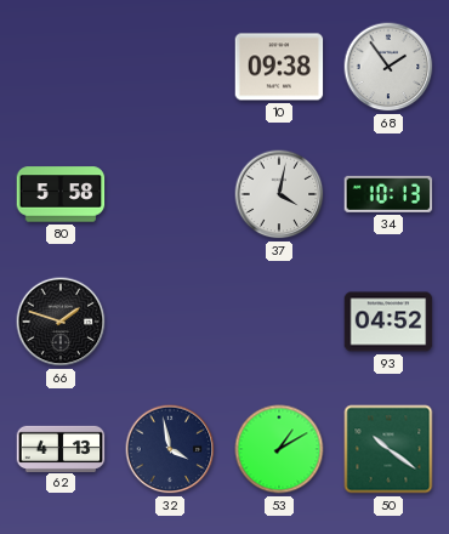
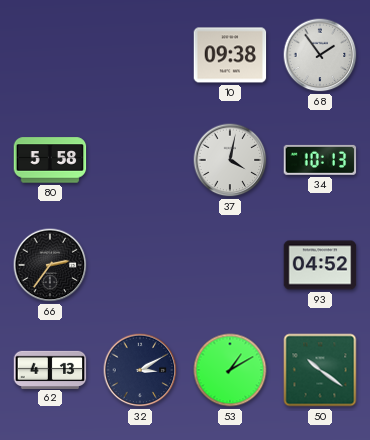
66: 1:48 -> 2:36 (50, 265)
32: 3:58 -> 3:10 (140, 370)
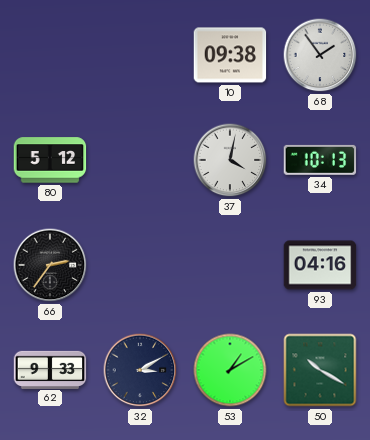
80: 5:58 -> 5:12 (50, 160)
93: 04:52 -> 04:16 (320, 265)
62: 4:13 -> 9:33 (50, 369)
50: 10:21 -> 10:20 (320, 370)
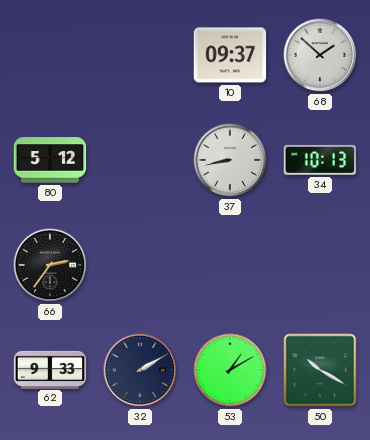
10: 09:38 -> 09:37 (230, 55)
68: 1:54 -> 1:52 (320, 55)
37: 4:02 -> 8:43 (230, 160)
93: 04:16 -> none (320, 265)
32: 3:10 -> 2:10 (140, 370)
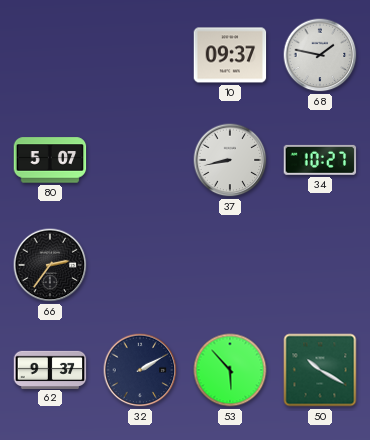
68: 1:52 -> 1:47 (320, 55)
80: 5:12 -> 5:07 (50, 160)
34: 10:13 -> 10:27 (320, 160)
62: 9:33 -> 9:37 (50, 369)
53: 1:10 -> 5:53 (230, 370)
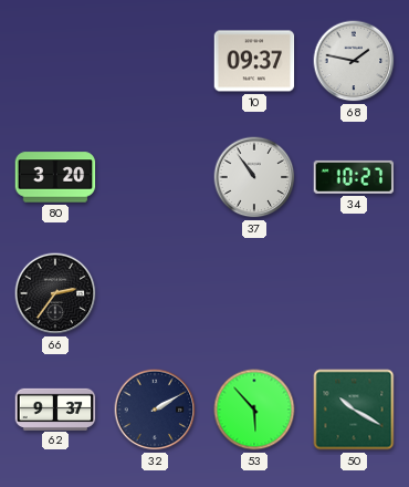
80: 5:07 -> 3:20 (55, 177)
37: 8:43 -> 10:54 (254, 177)
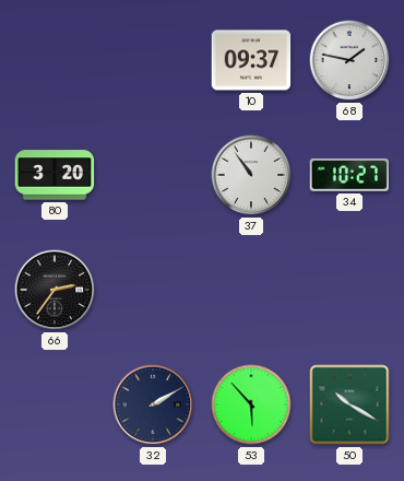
62: 9:37 -> none (55, 408)
